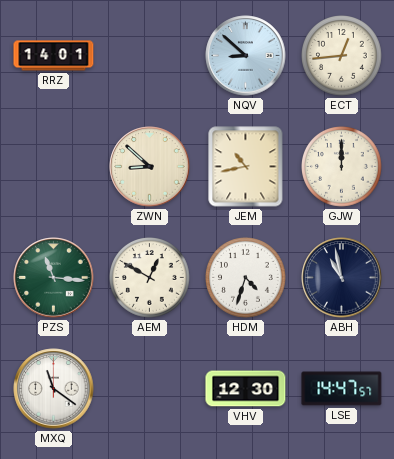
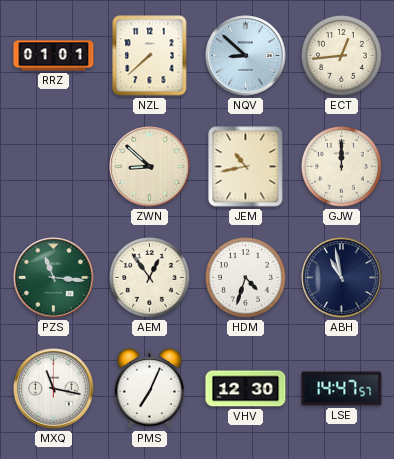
RRZ: 14:01 -> 01:01 (54, 56)
NZL: none -> 7:38 (150, 56)
AEM: 12:50 -> 12:54 (150, 278)
MXQ: 11:21 -> 11:17 (54, 389)
PMS: none -> 7:04 (150, 388)
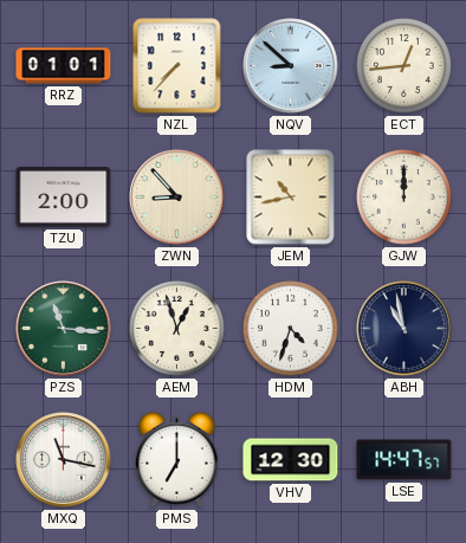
NZL: 7:38 -> 7:37 (177, 66)
TZU: none -> 2:00 (64, 196)
ZWN: 8:52 -> 8:53 (177, 198)
AEM: 12:54 -> 12:57 (177, 329)
PMS: 7:04 -> 7:00 (177, 459)
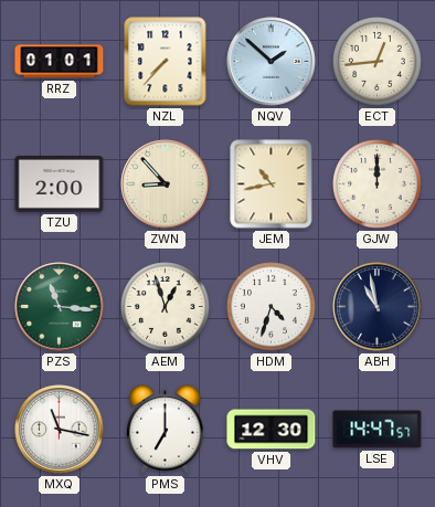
NQV: 8:52 -> 1:52 (272, 62)
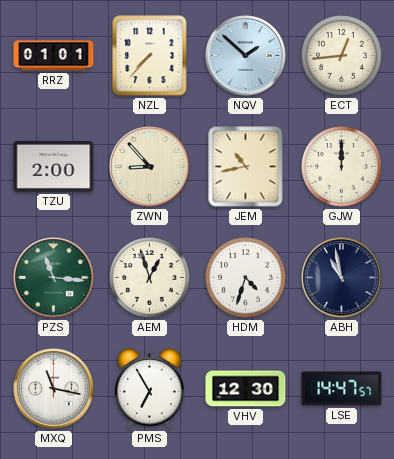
PMS: 7:00 -> 6:55 (150, 388)
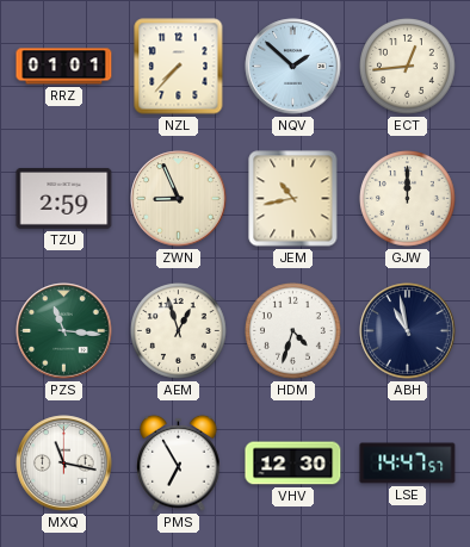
TZU: 2:00 -> 2:59 (64, 198)
ZWN: 8:53 -> 8:56 (179, 199)
